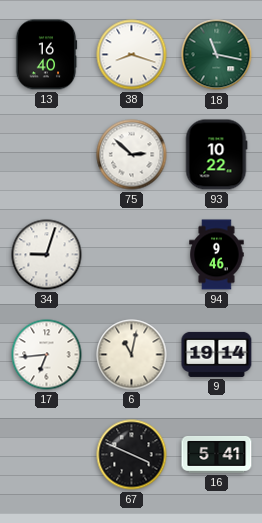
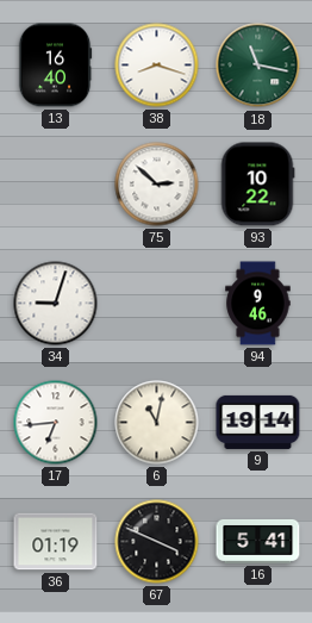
36: none -> 01:19 (56, 542)
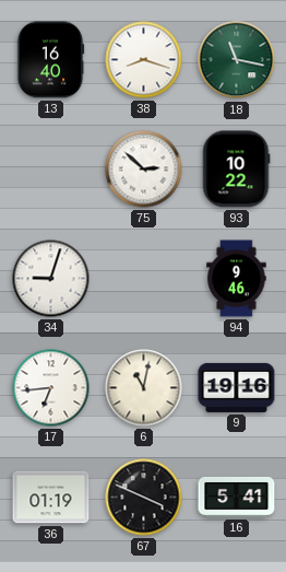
9: 19:14 -> 19:16 (237, 387)
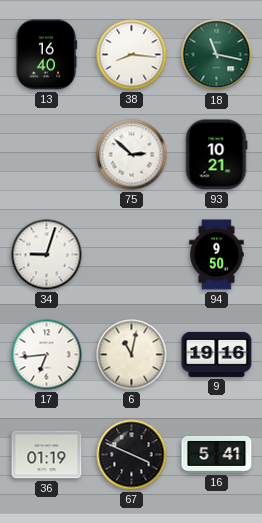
38: 8:18 -> 8:16 (132, 55)
93: 10:22 -> 10:21 (216, 155)
94: 9:46 -> 9:50 (217, 255)
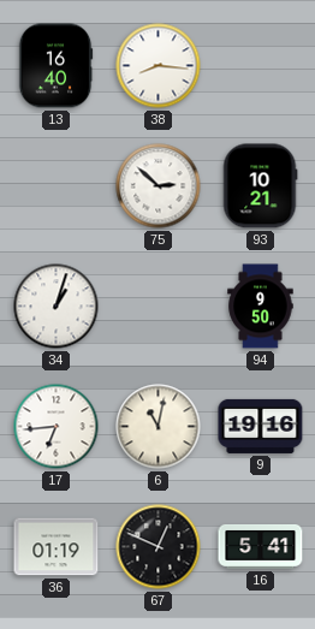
18: 11:17 -> none (217, 55)
34: 9:03 -> 1:03 (57, 307)
67: 3:49 -> 12:49 (159, 547)
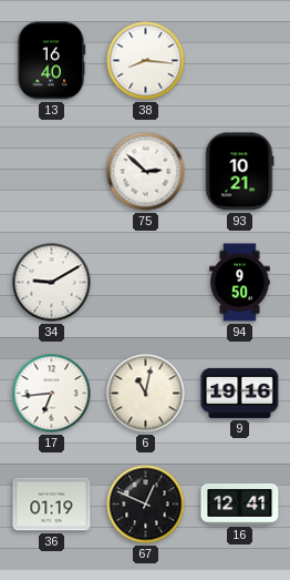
34: 1:03 -> 9:10 (52, 283)
16: 5:41 -> 12:41 (240, 503)
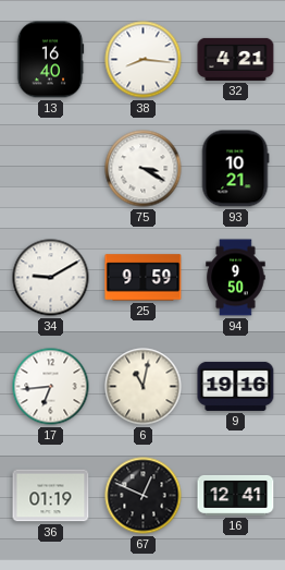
32: none -> 4:21 (236, 59)
75: 2:52 -> 3:20 (144, 169)
25: none -> 9:59 (144, 278)
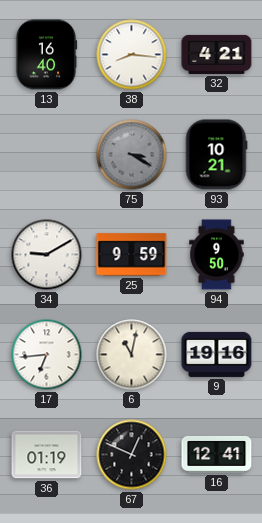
75 dial: white -> grey (132, 155)
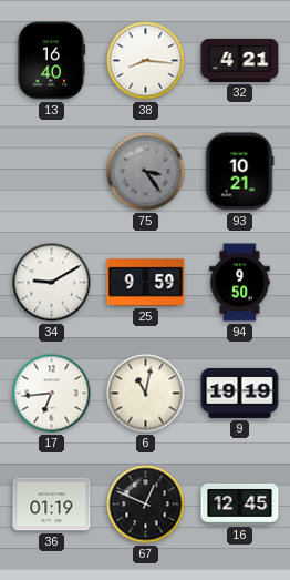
75: 3:20 -> 3:24 (146, 172)
9: 19:16 -> 19:19 (240, 393)
16: 12:41 -> 12:45 (240, 503)
